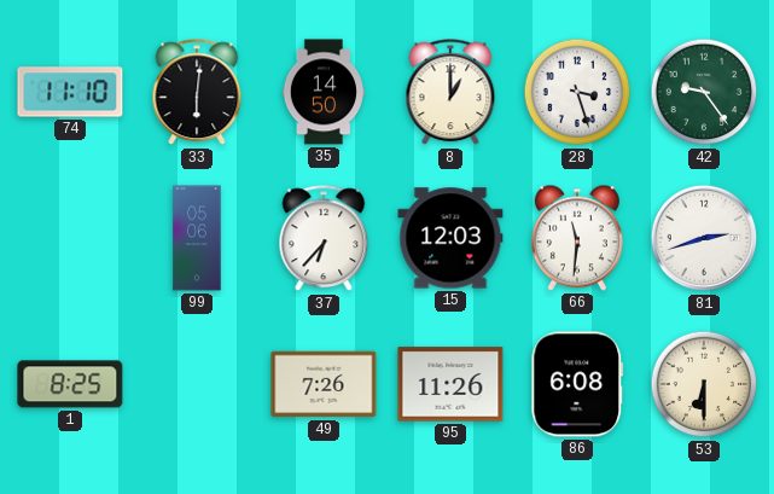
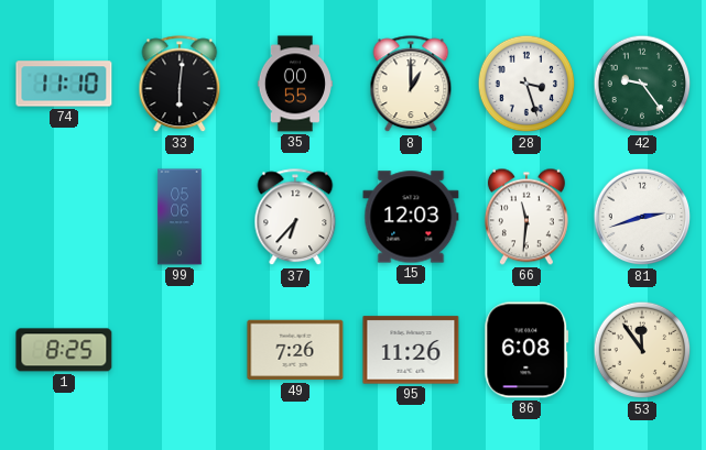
35: 14:50 -> 00:55 (295, 84)
53: 6:30 -> 11:54 (642, 350)
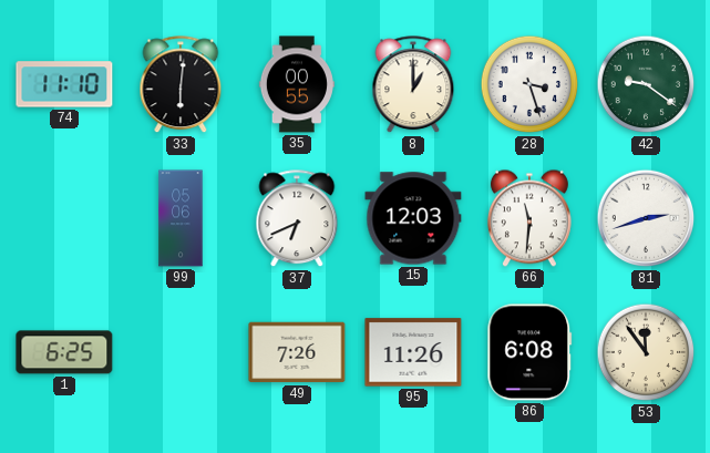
42: 9:24 -> 9:21 (646, 84)
37: 6:37 -> 6:41 (297, 219)
1: 8:25 -> 6:25 (64, 352)
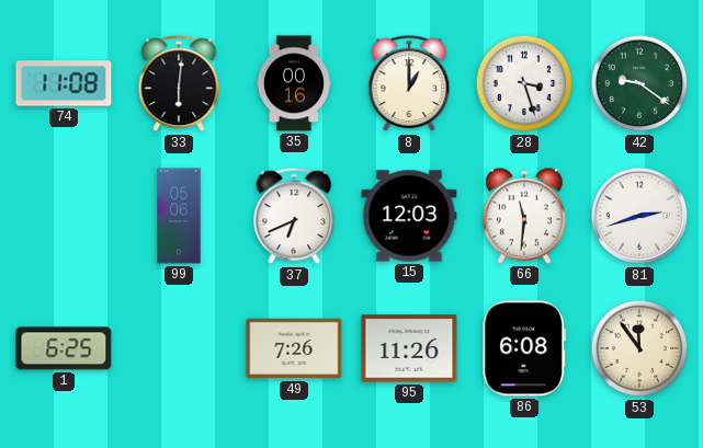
74: 11:10 -> 11:08 (64, 83)
35: 00:55 -> 00:16 (294, 83)
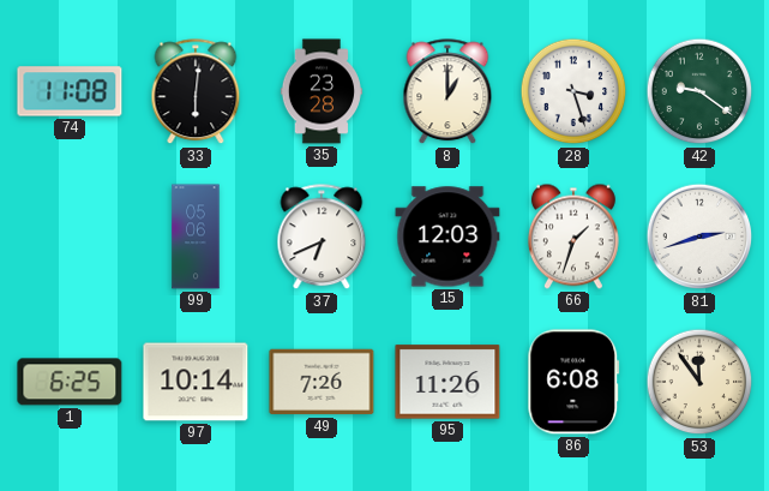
35: 00:16 -> 23:28 (322, 91)
66: 11:31 -> 1:33 (573, 236)
97: none -> 10:14 (196, 382)
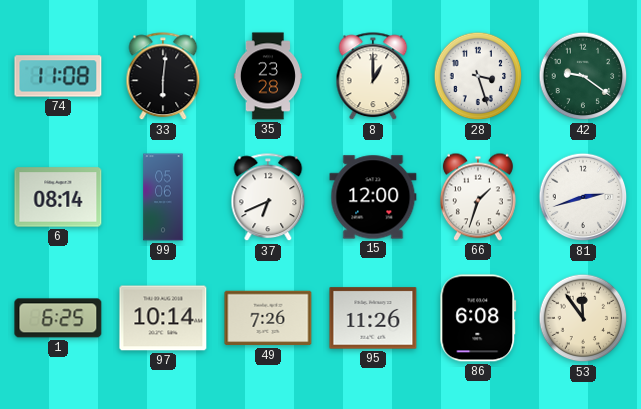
6: none -> 08:14 (58, 197)
15: 12:03 -> 12:00 (373, 197)
